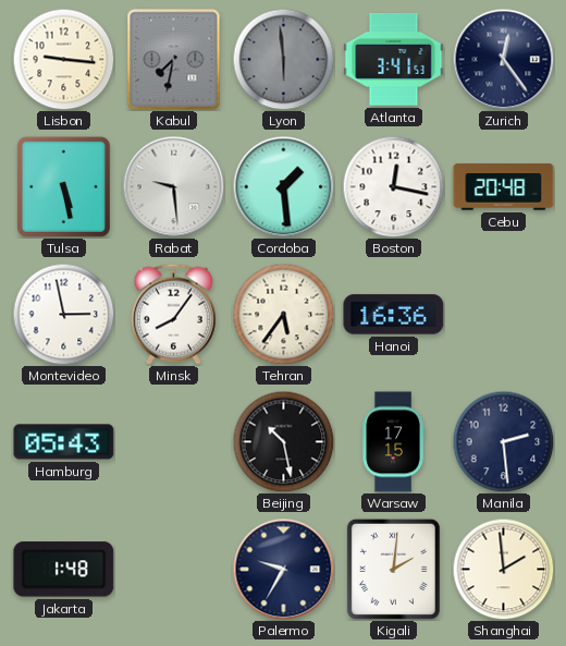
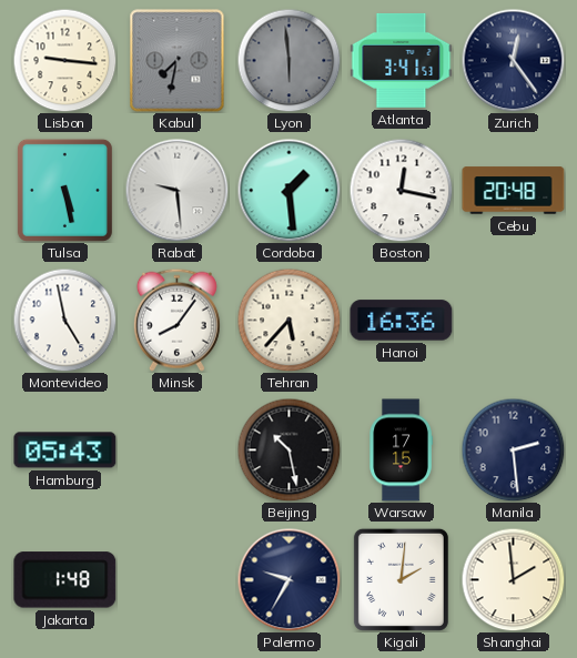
Montevideo: 2:58 -> 4:58 (64, 320)
Tehran: 5:36 -> 5:37 (288, 320)
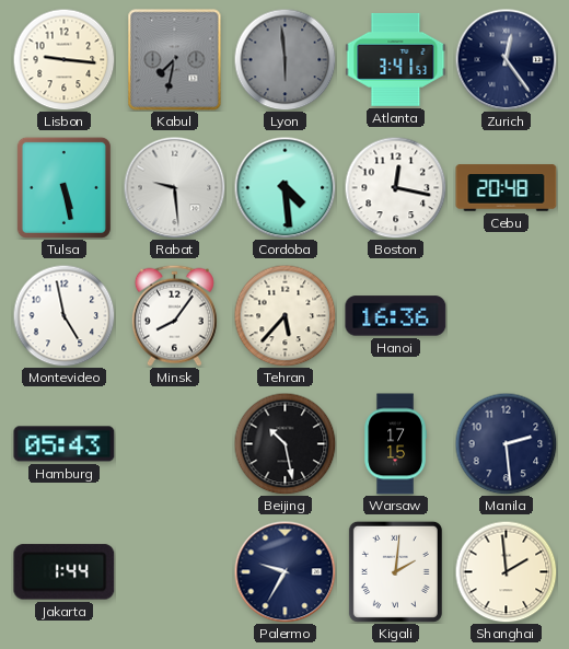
Cordoba: 1:29 -> 4:29 (284, 187)
Jakarta: 1:48 -> 1:44 (65, 572)
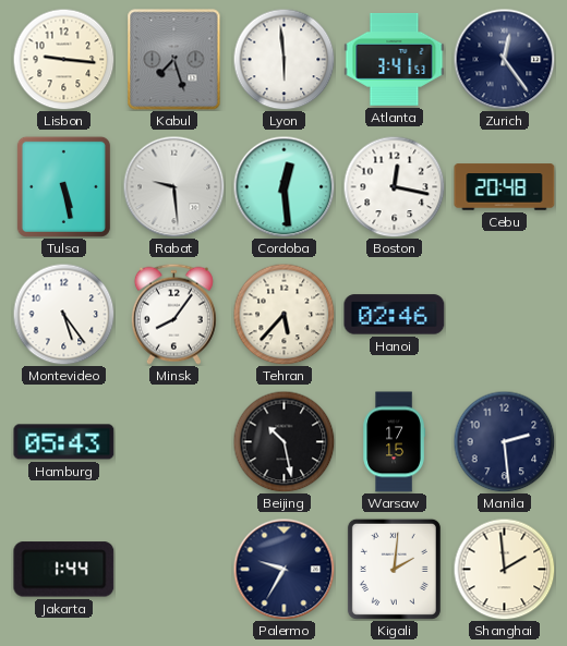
Kabul: 7:32 -> 7:27 (174, 60)
Lyon dial: grey -> white (283, 59)
Cordoba: 4:29 -> 12:29 (283, 186)
Montevideo: 4:58 -> 5:24 (63, 314)
Hanoi: 16:36 -> 02:46 (395, 315)
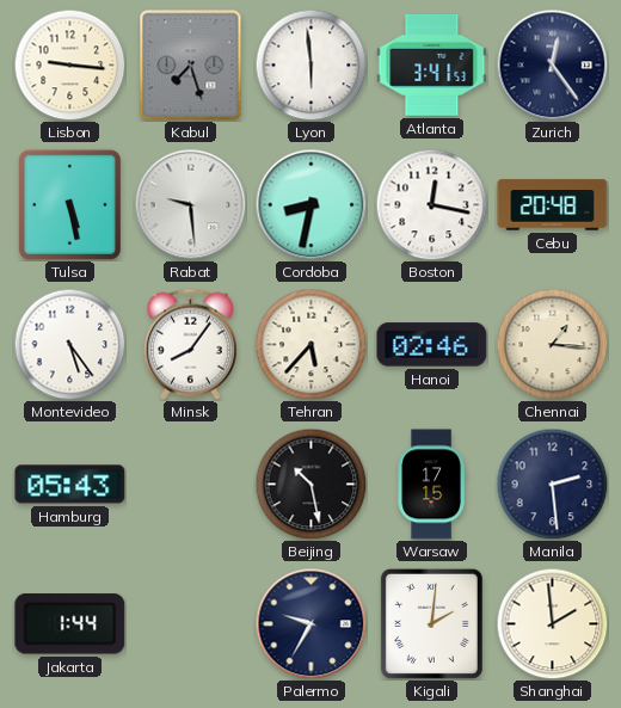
Cordoba: 12:29 -> 8:32 (310, 204)
Chennai: none -> 1:16 (552, 344)
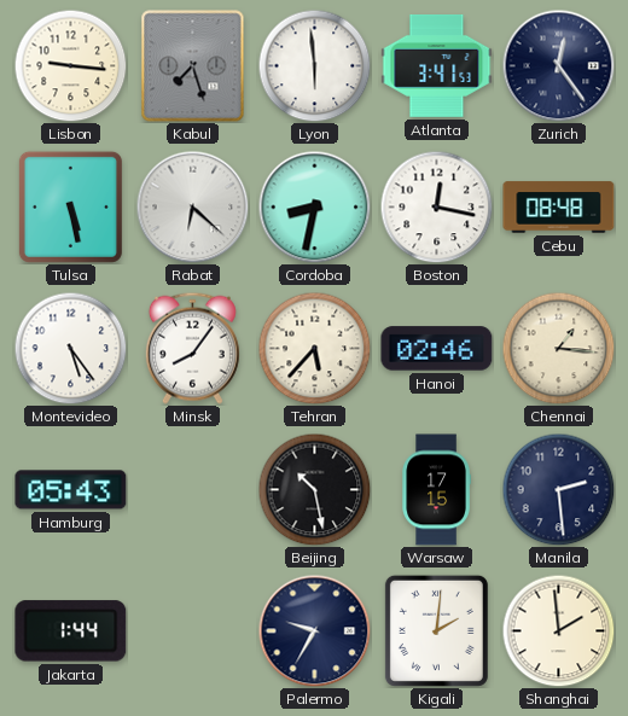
Rabat: 9:29 -> 6:22 (192, 206)
Cebu: 20:48 -> 08:48 (559, 208)
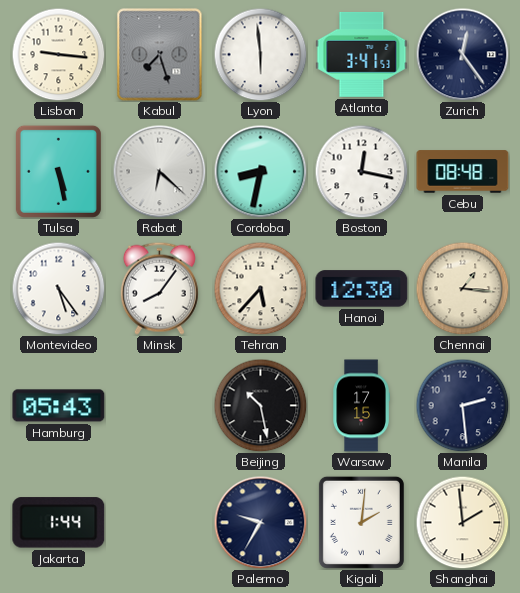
Hanoi: 02:46 -> 12:30 (362, 289)
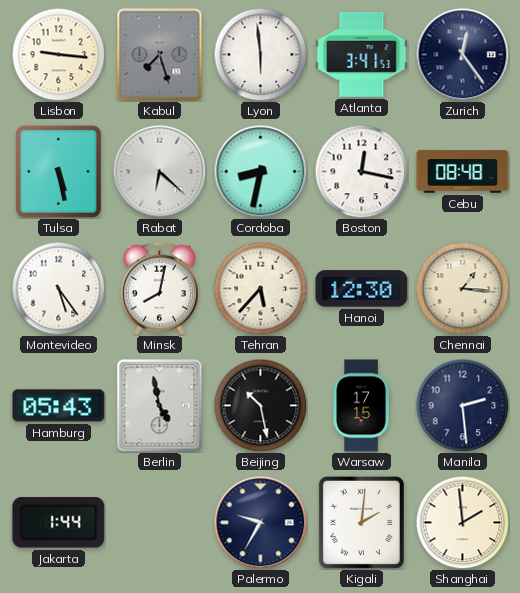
Minsk: 8:06 -> 8:02 (159, 288)
Berlin: none -> 4:58 (160, 406)
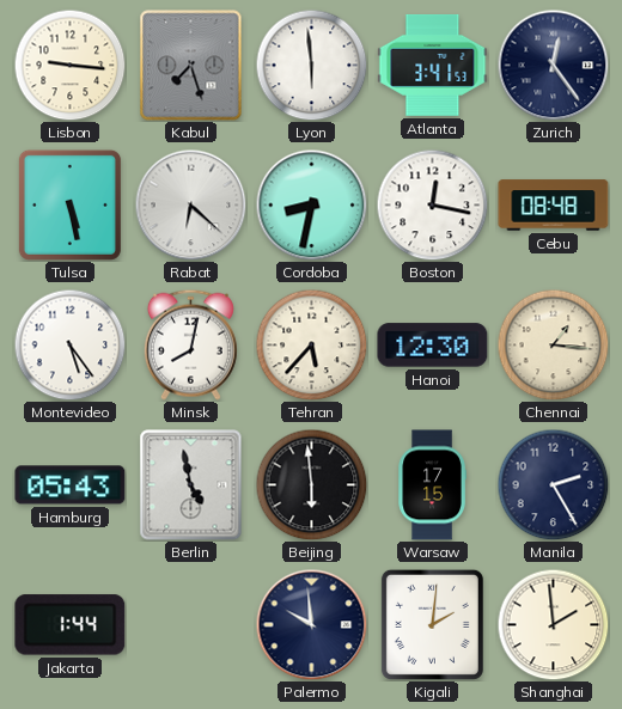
Beijing: 10:28 -> 5:59 (311, 484)
Manila: 2:29 -> 2:25 (553, 484)
Palermo: 9:35 -> 9:59 (311, 624)
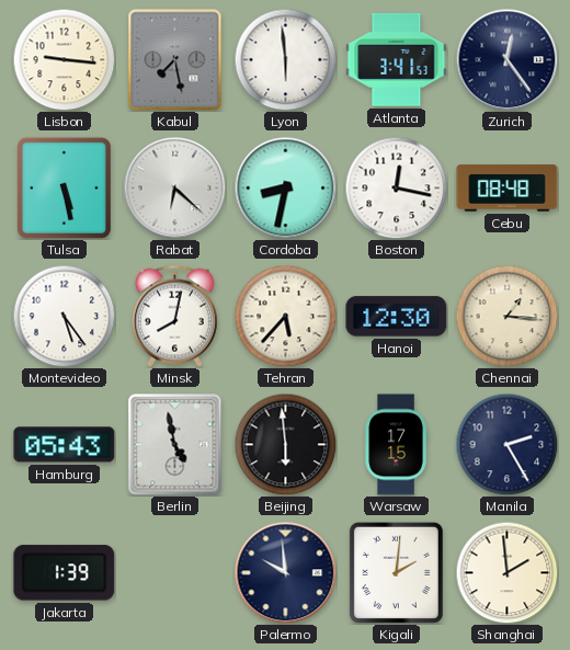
Kabul: 7:27 -> 7:28 (175, 60)
Jakarta: 1:44 -> 1:39 (65, 573)
